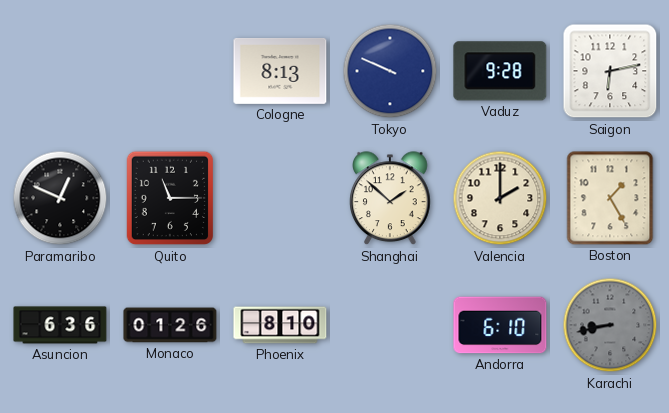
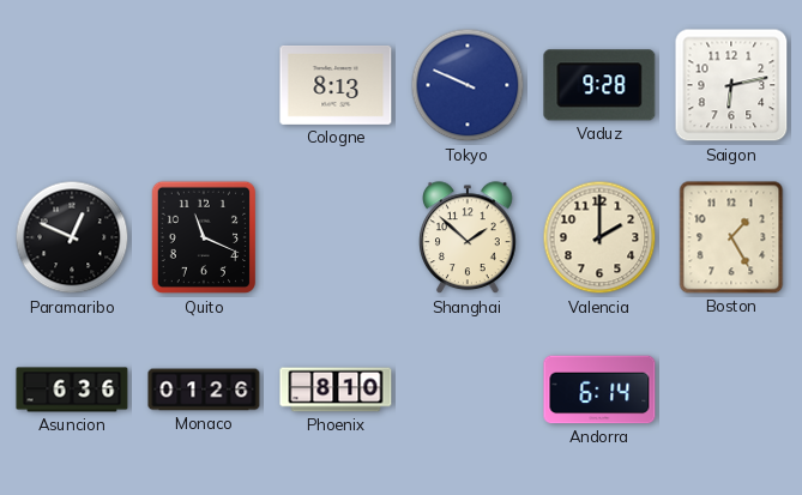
Quito: 11:15 -> 11:19 (203, 237)
Andorra: 6:10 -> 6:14 (599, 390)
Karachi: 8:43 -> none (610, 325)
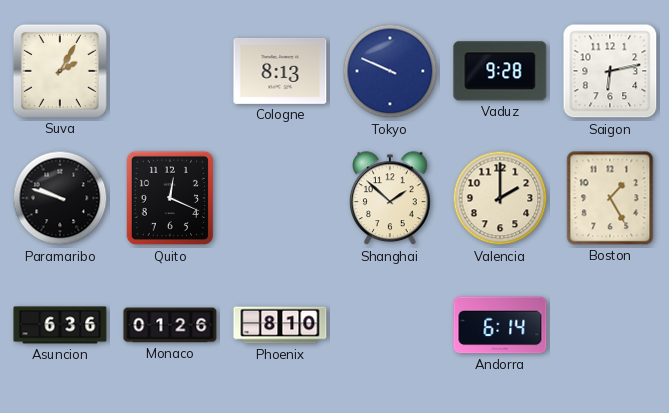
Suva: none -> 2:05 (60, 71)
Paramaribo: 12:49 -> 9:48 (60, 198)
Quito: 11:19 -> 12:19 (169, 198)
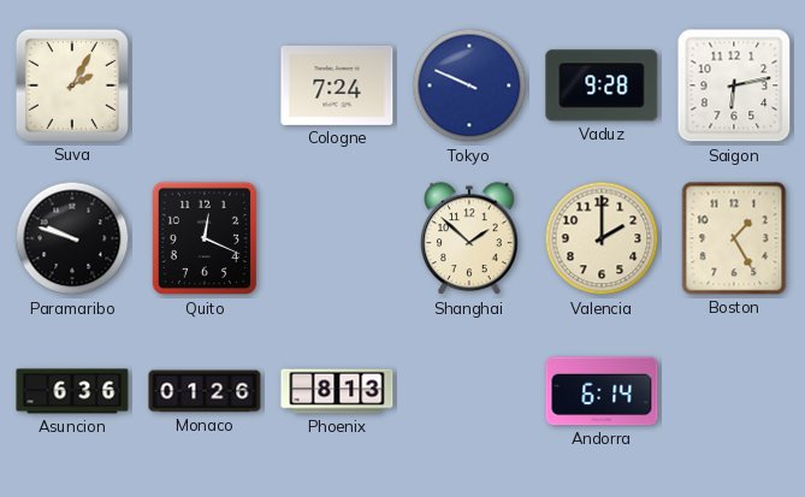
Cologne: 8:13 -> 7:24 (337, 85)
Phoenix: 8:10 -> 8:13 (337, 391)
